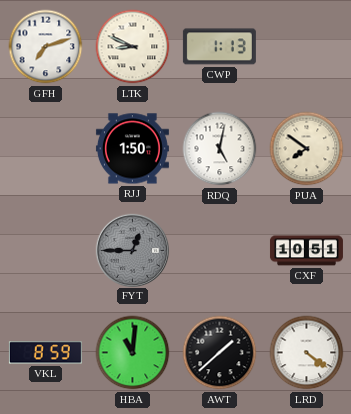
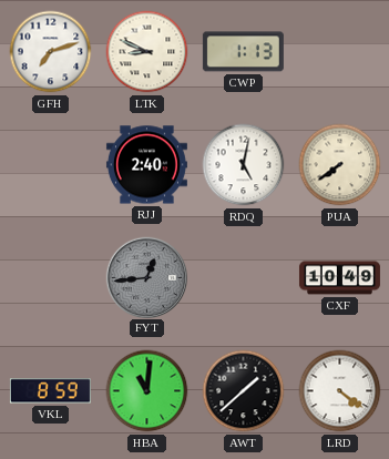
RJJ: 1:50 -> 2:40 (146, 165)
PUA: 7:51 -> 7:39 (340, 165)
FYT: 12:45 -> 12:44 (146, 277)
CXF: 10:51 -> 10:49 (339, 278)
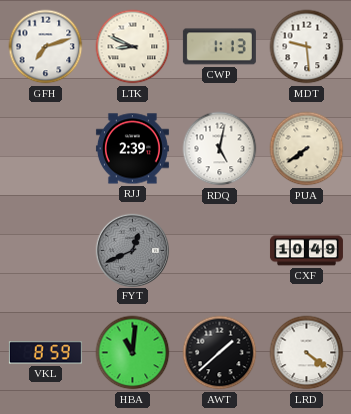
MDT: none -> 9:29 (307, 47)
RJJ: 2:40 -> 2:39 (132, 149)
FYT: 12:44 -> 12:41 (132, 250)
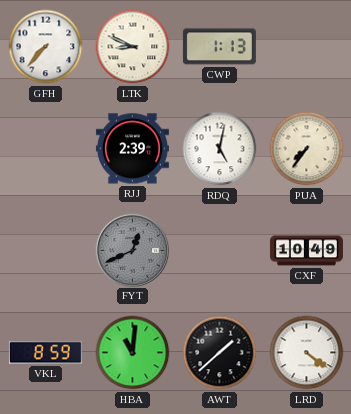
GFH: 7:12 -> 7:37 (46, 47)
MDT: 9:29 -> none (307, 47)
PUA: 7:39 -> 7:36 (307, 149)
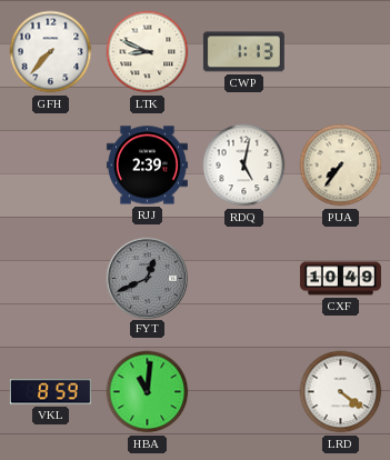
AWT: 1:38 -> none (220, 353)
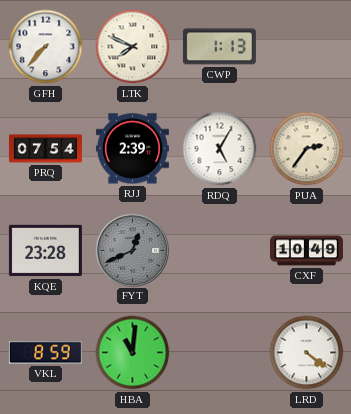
LTK: 8:49 -> 7:49 (133, 47)
PRQ: none -> 07:54 (45, 149)
RDQ: 5:02 -> 5:05 (220, 149)
PUA: 7:36 -> 2:36 (307, 149)
KQE: none -> 23:28 (45, 251)
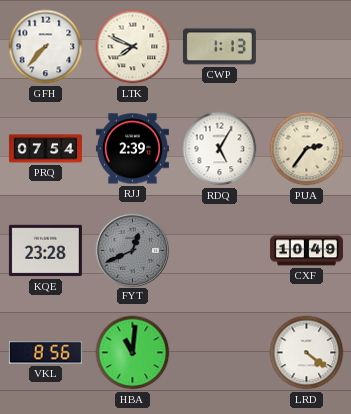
VKL: 8:59 -> 8:56 (45, 353)
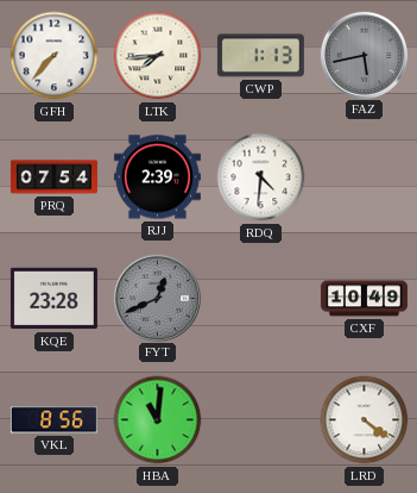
LTK: 7:49 -> 7:44 (158, 56)
FAZ: none -> 5:43 (364, 55)
RDQ: 5:05 -> 4:31 (261, 177)
PUA: 2:36 -> none (307, 149)
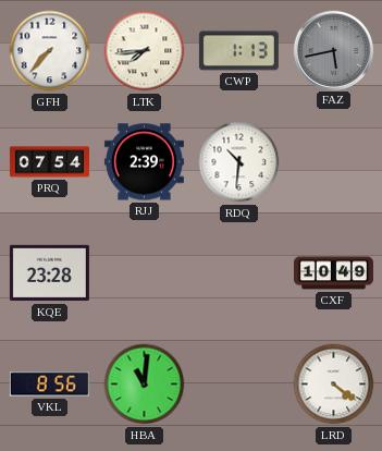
RDQ: 4:31 -> 10:31 (239, 162)
FYT: 12:41 -> none (157, 298)
